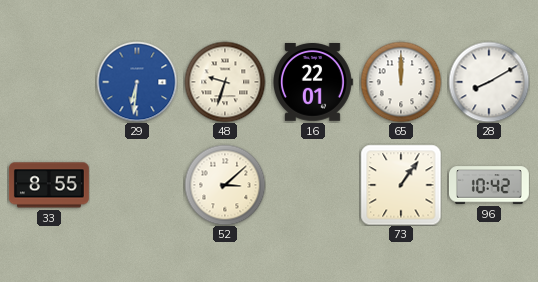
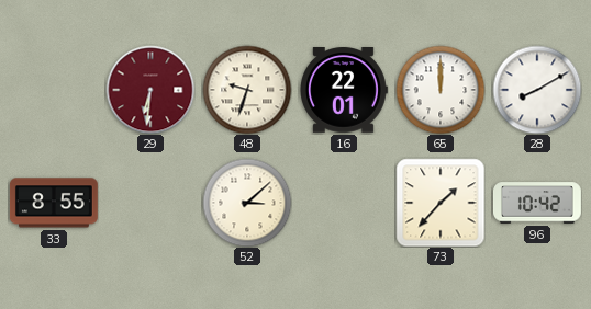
29 dial: blue -> burgundy (150, 90)
73: 1:06 -> 1:37 (441, 203)
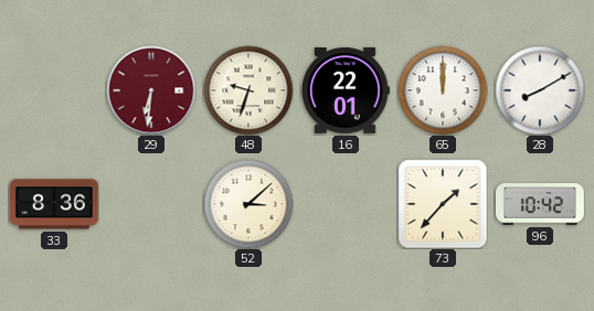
33: 8:55 -> 8:36 (54, 204)
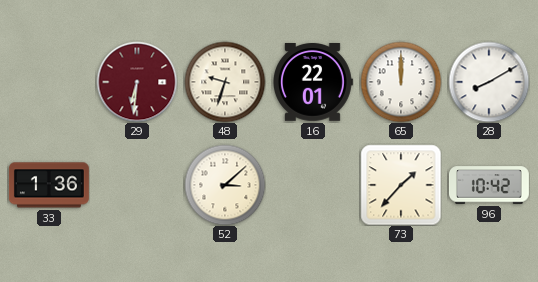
33: 8:36 -> 1:36 (49, 185)
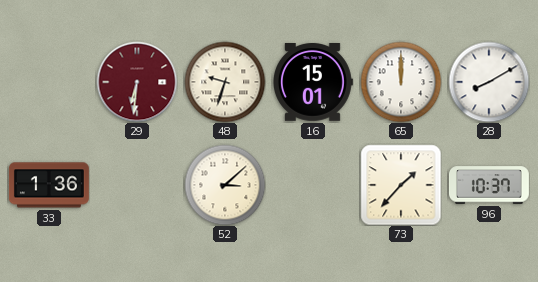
16: 22:01 -> 15:01 (313, 83)
96: 10:42 -> 10:37 (489, 185)
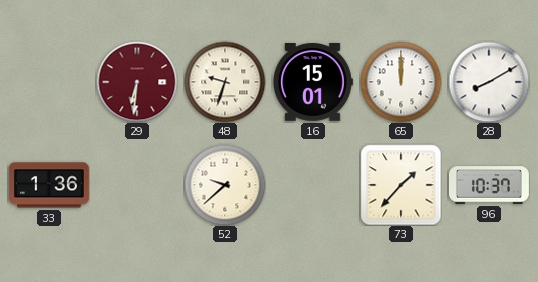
52: 3:08 -> 9:38 (225, 185)
